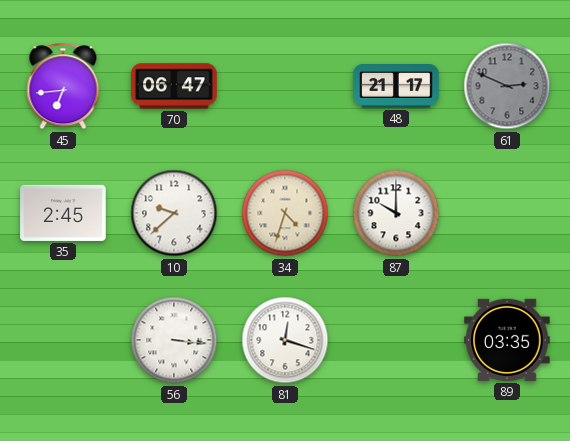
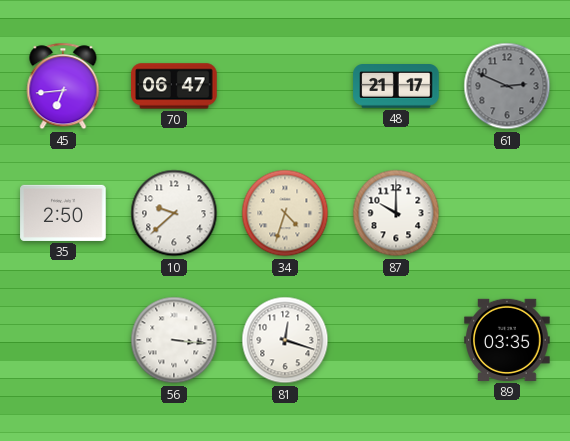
35: 2:45 -> 2:50 (63, 213)
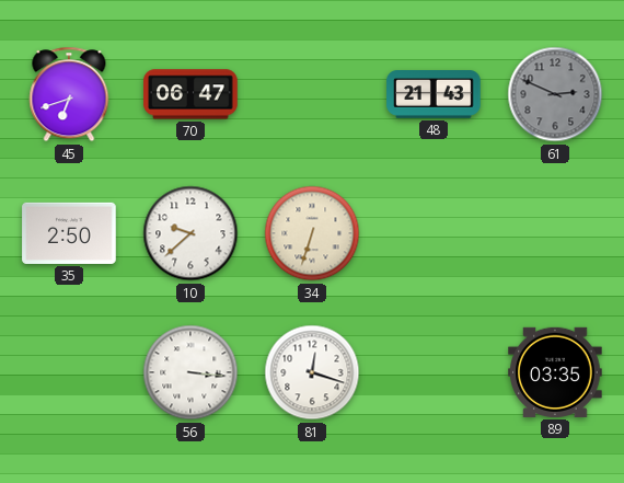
45: 6:44 -> 6:42 (69, 94)
48: 21:17 -> 21:43 (434, 95)
34: 4:33 -> 6:33 (312, 233)
87: 10:00 -> none (396, 213)
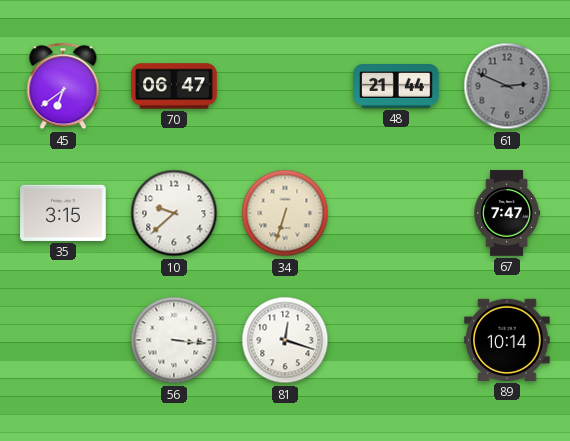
45: 6:42 -> 6:39 (63, 86)
48: 21:43 -> 21:44 (396, 87)
35: 2:50 -> 3:15 (63, 213)
67: none -> 7:47 (506, 213)
89: 03:35 -> 10:14 (507, 340)
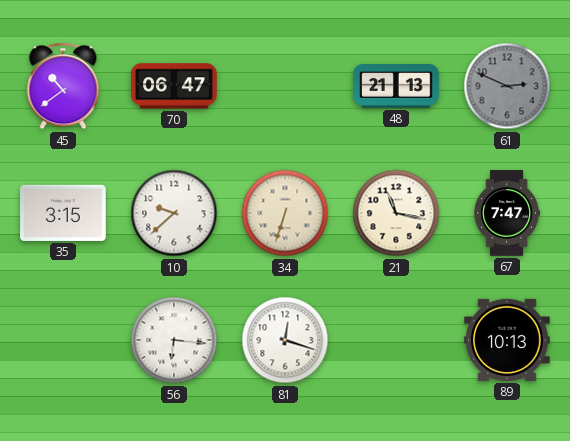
45: 6:39 -> 10:39 (63, 86)
48: 21:44 -> 21:13 (396, 87)
21: none -> 11:17 (396, 213)
56: 3:16 -> 6:16 (174, 340)
89: 10:14 -> 10:13 (507, 340)
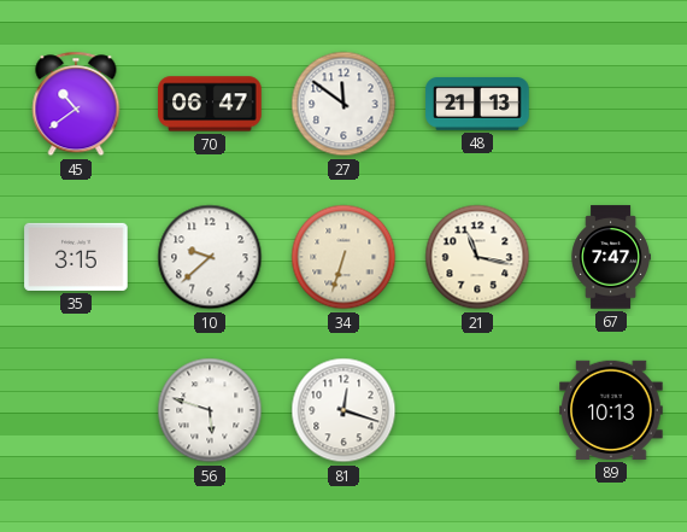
27: none -> 11:51 (343, 104)
61: 2:49 -> none (507, 86)
56: 6:16 -> 5:48 (210, 410)
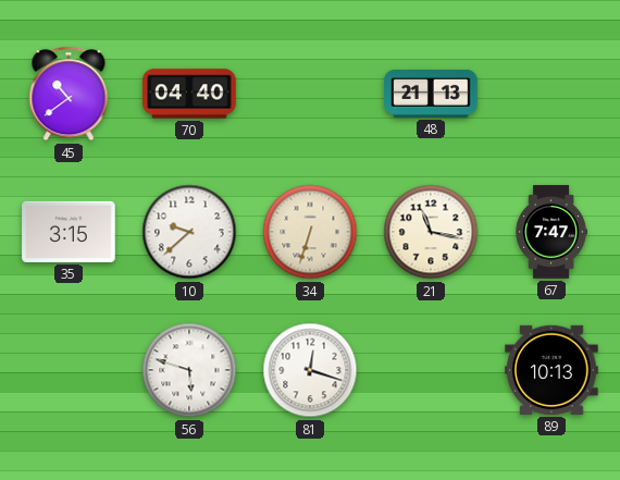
70: 06:47 -> 04:40 (189, 94)
27: 11:51 -> none (343, 104)
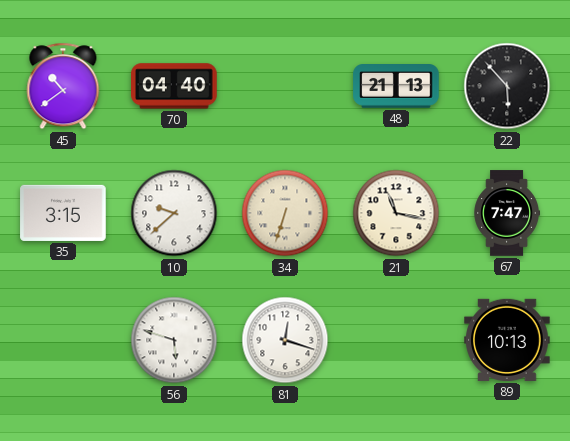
22: none -> 5:53 (507, 86)
